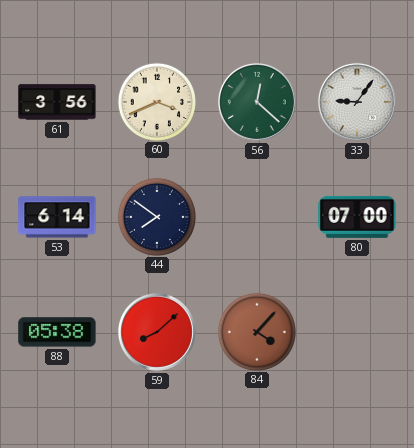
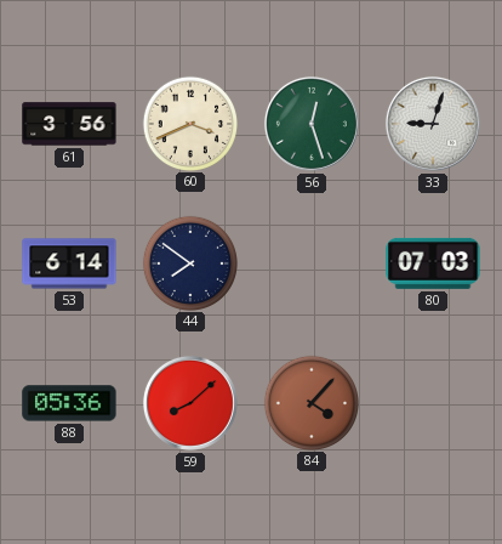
56: 12:22 -> 12:27 (312, 124)
33: 9:06 -> 9:03 (433, 124)
80: 07:00 -> 07:03 (433, 263)
88: 05:38 -> 05:36 (69, 403)
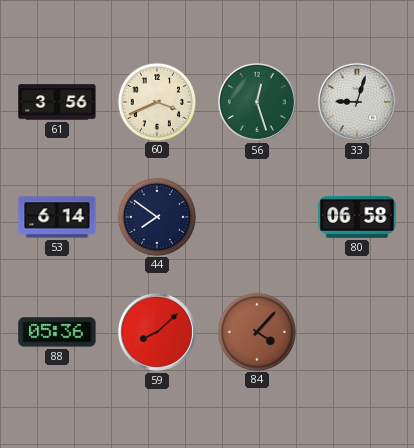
80: 07:03 -> 06:58 (357, 217)
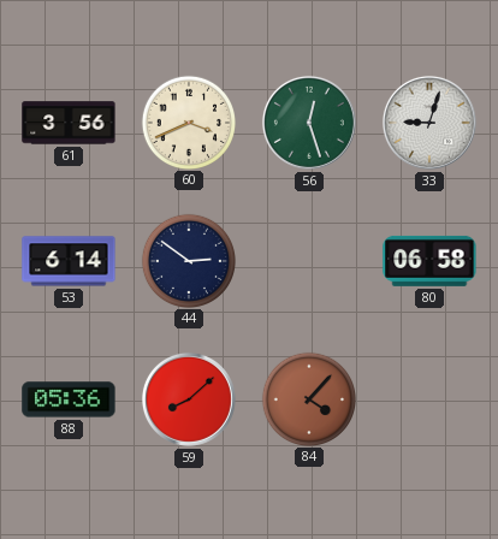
44: 7:51 -> 2:51 (188, 260)
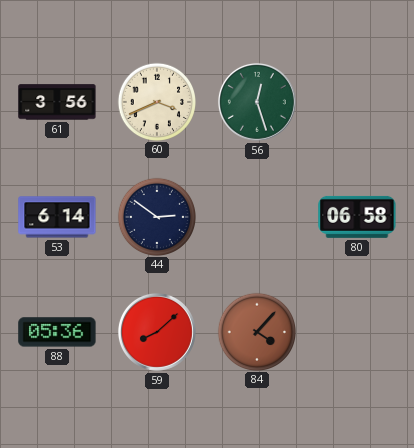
33: 9:03 -> none (429, 123)
